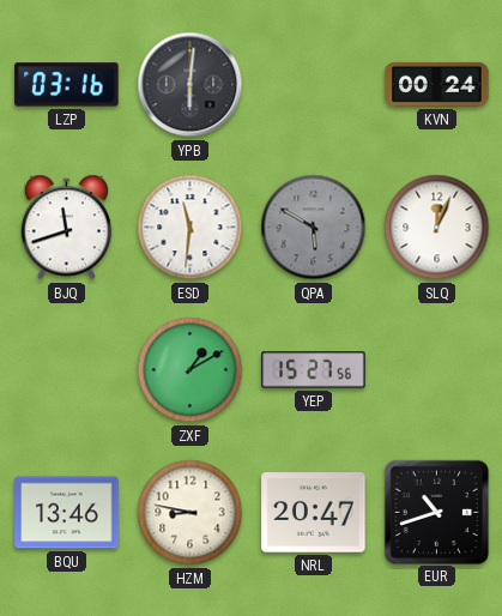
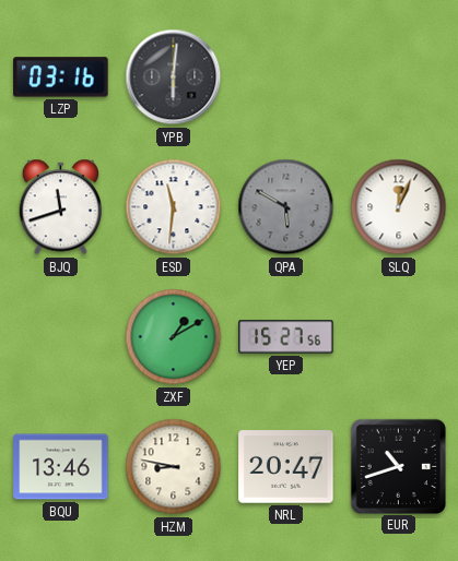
KVN: 00:24 -> none (437, 84)
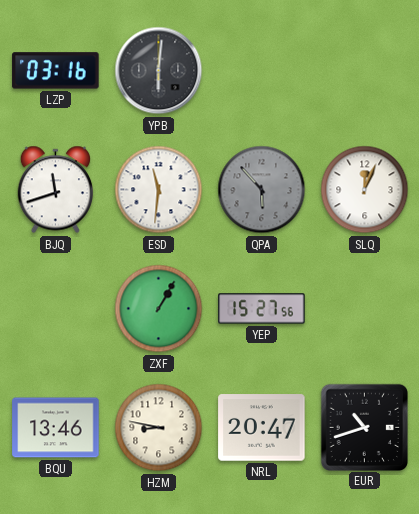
QPA: 5:50 -> 5:53 (262, 190)
ZXF: 1:10 -> 1:05 (159, 309)
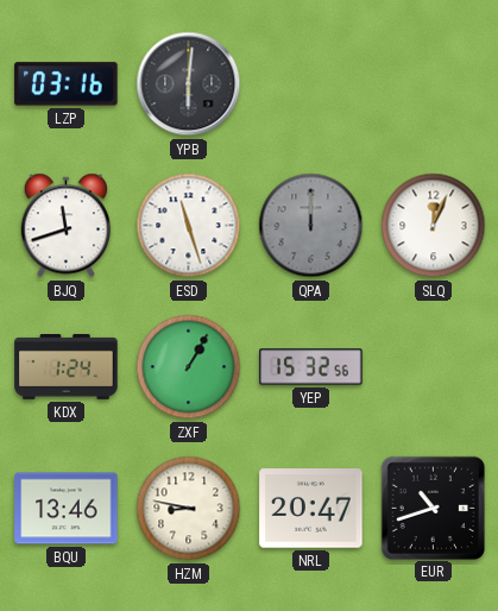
ESD: 11:31 -> 11:27 (189, 226)
QPA: 5:53 -> 12:00 (311, 226)
KDX: none -> 1:24 (67, 367)
YEP: 15:27 -> 15:32 (311, 367)
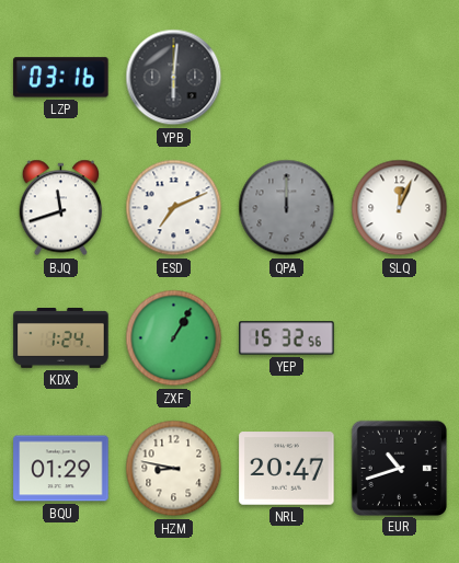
ESD: 11:27 -> 7:11 (174, 208)
BQU: 13:46 -> 01:29 (61, 469)
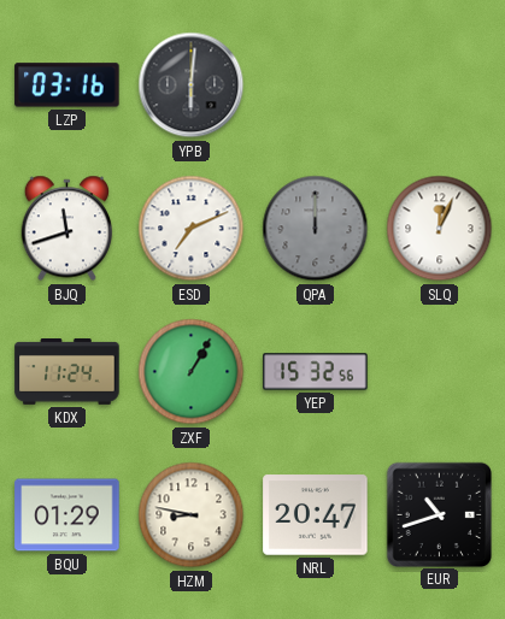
KDX: 1:24 -> 11:24 (67, 372)
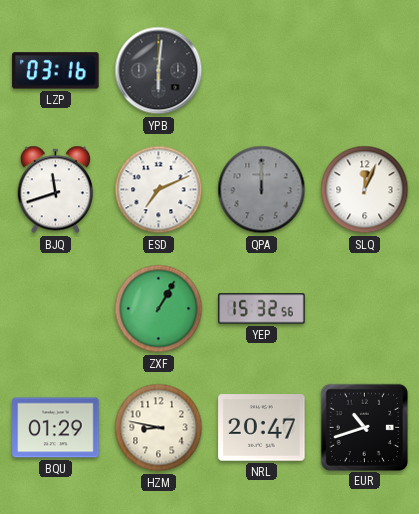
KDX: 11:24 -> none (67, 372)
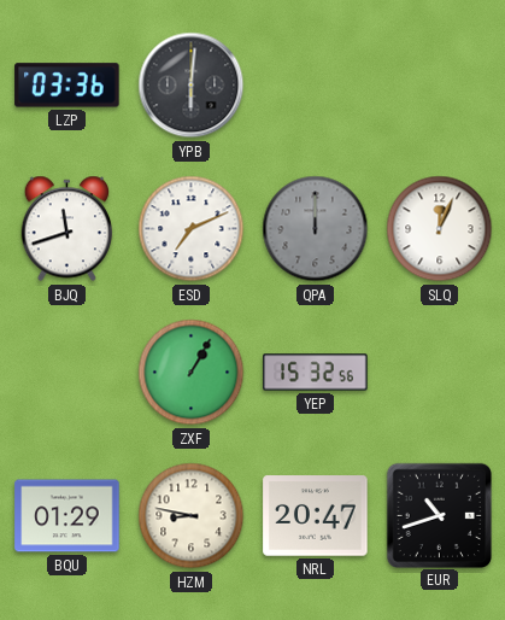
LZP: 03:16 -> 03:36 (67, 86)
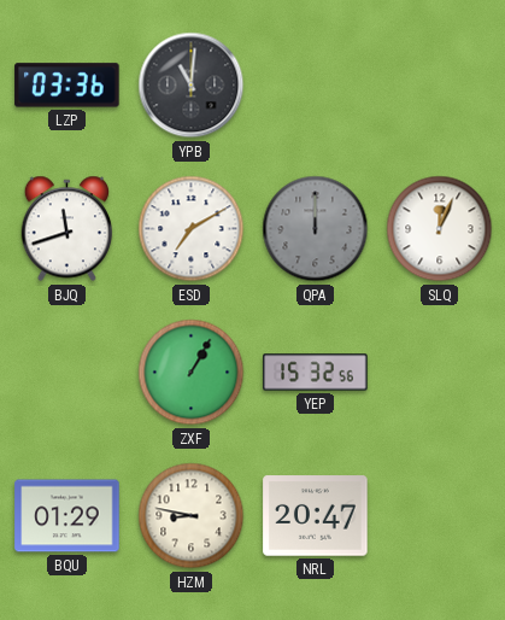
YPB: 6:01 -> 11:01 (192, 86)
ESD: 7:11 -> 7:10 (192, 229)
EUR: 10:42 -> none (439, 515)
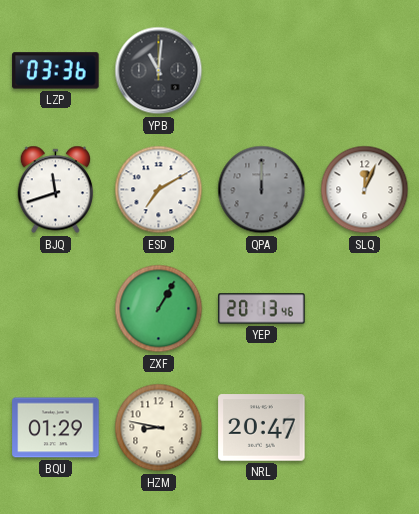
YEP: 15:32 -> 20:13 (262, 309)
